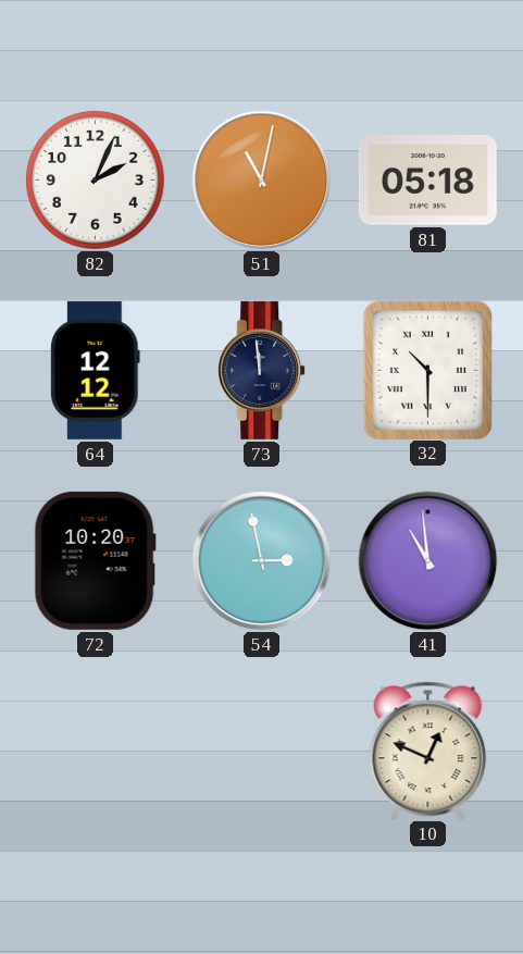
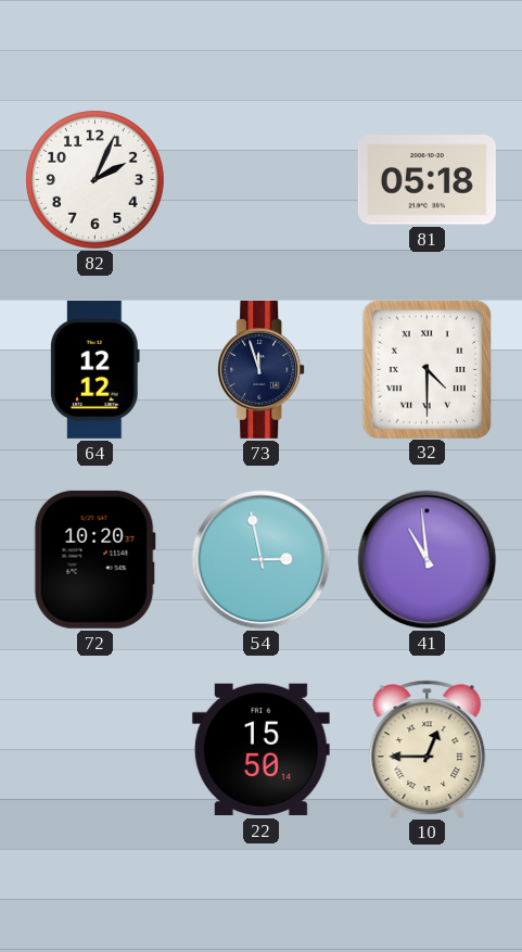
51: 11:02 -> none (262, 181)
73: 11:59 -> 11:57 (262, 369)
32: 10:30 -> 4:30 (426, 369)
22: none -> 15:50 (260, 750)
10: 12:49 -> 12:45 (428, 749)
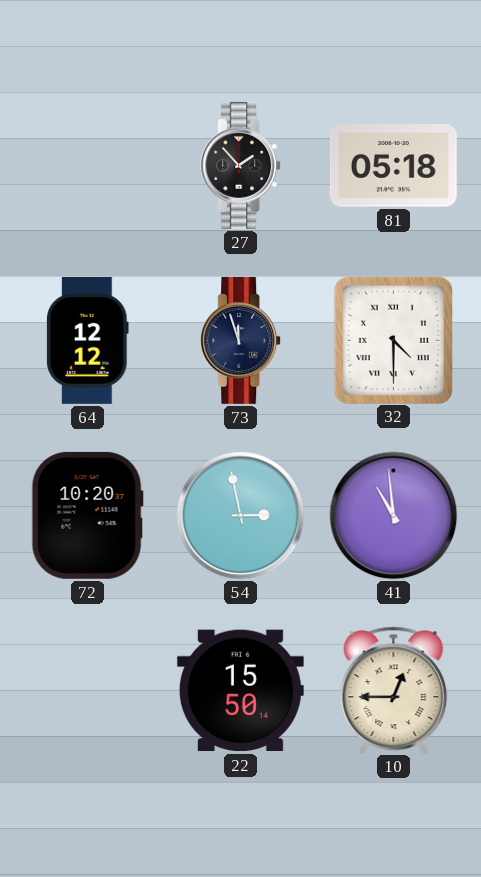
82: 2:04 -> none (96, 180)
27: none -> 1:53 (241, 165)
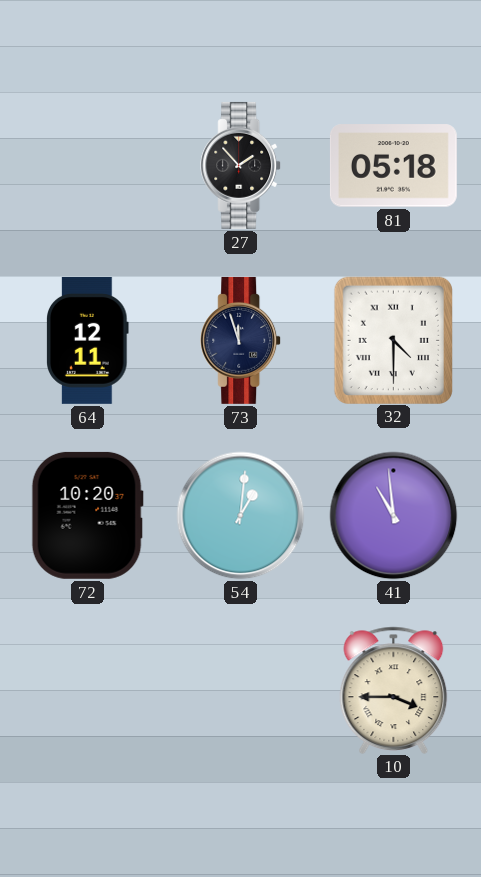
64: 12:12 -> 12:11 (88, 340)
54: 2:58 -> 1:01 (241, 516)
22: 15:50 -> none (240, 691)
10: 12:45 -> 3:45 (394, 690)
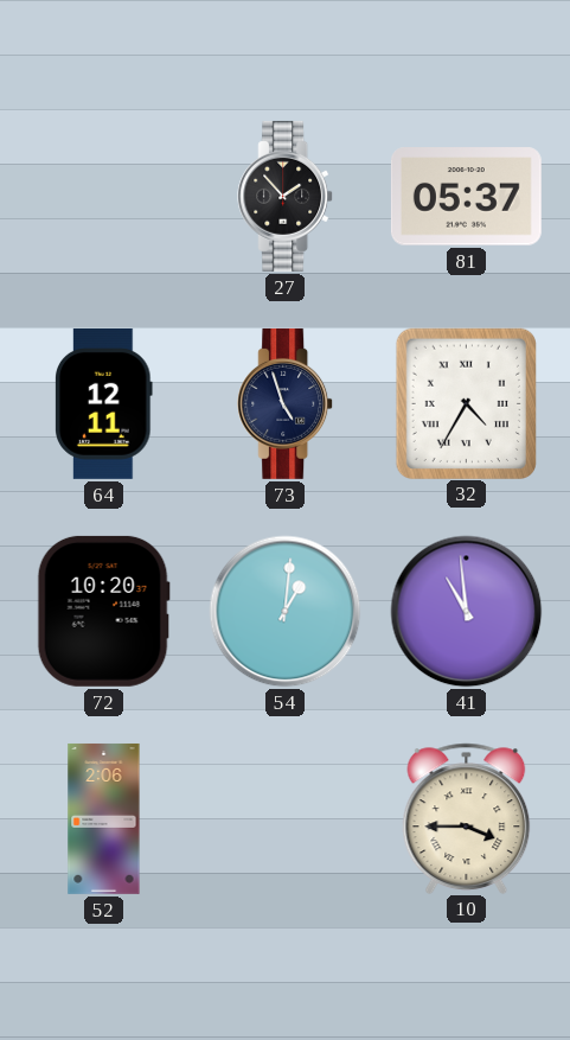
81: 05:18 -> 05:37 (466, 197)
73: 11:57 -> 4:57 (286, 403)
32: 4:30 -> 4:35 (466, 403)
52: none -> 2:06 (104, 818)
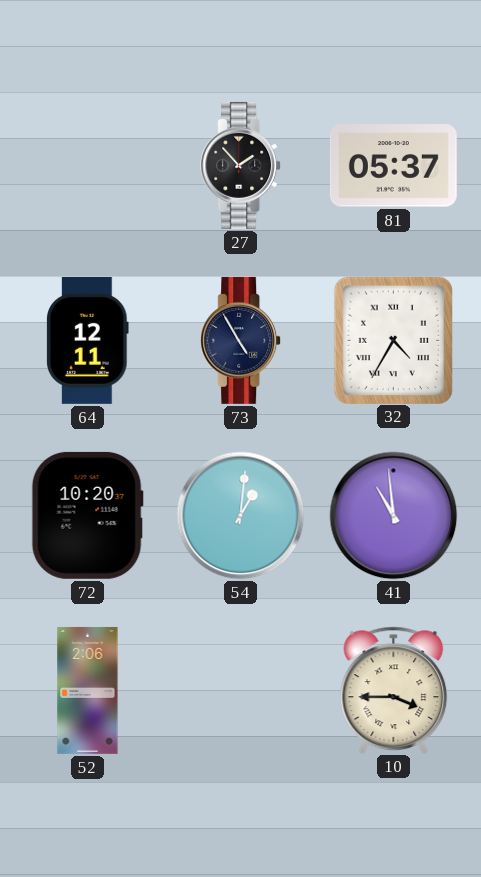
73: 4:57 -> 4:55 (241, 340)
